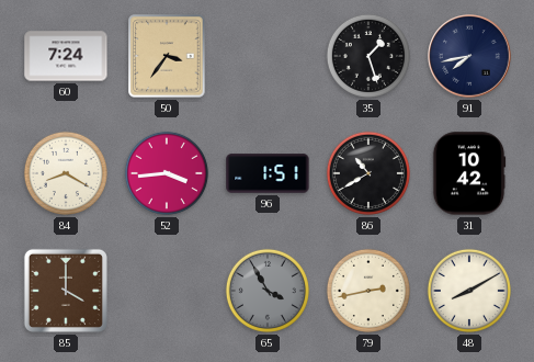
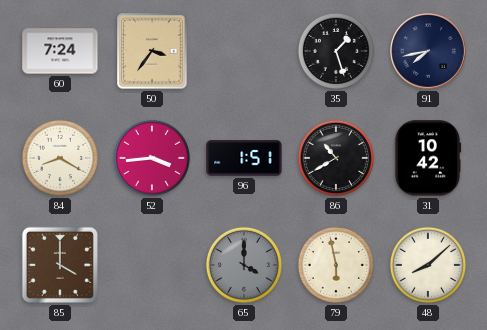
65: 3:55 -> 4:00 (244, 265)
79: 2:43 -> 5:58 (336, 265)
48: 8:10 -> 8:08 (428, 265)
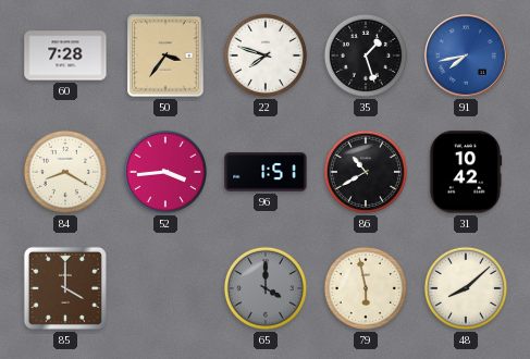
60: 7:24 -> 7:28 (65, 55)
22: none -> 7:48 (266, 55)
91 dial: navy -> blue (466, 55)
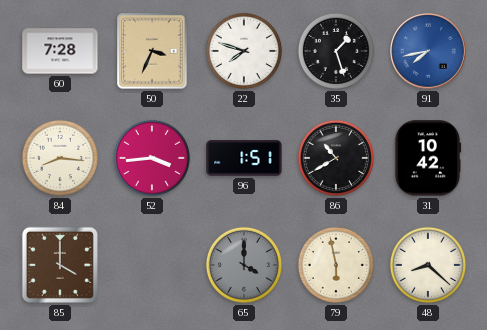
50: 3:36 -> 3:34 (152, 51)
84: 8:20 -> 8:16 (60, 158)
48: 8:08 -> 8:22 (428, 265)
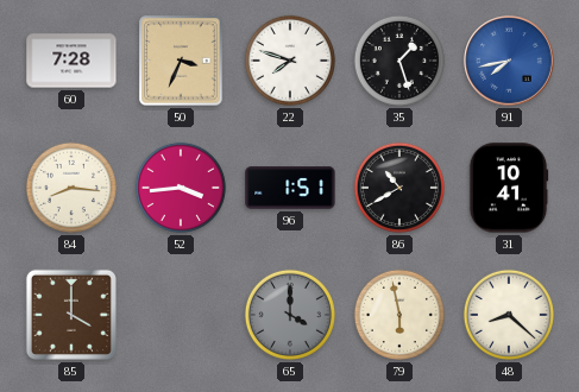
31: 10:42 -> 10:41 (509, 188)
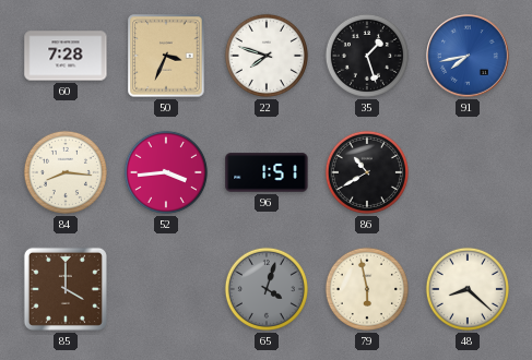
31: 10:41 -> none (509, 188)
65: 4:00 -> 4:03 (267, 289)
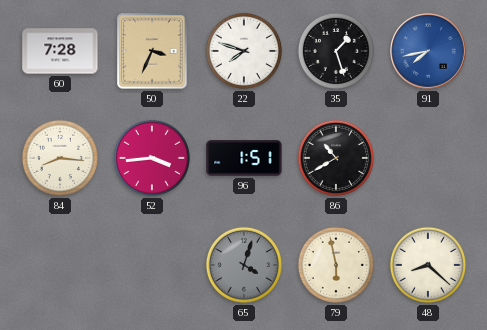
85: 4:00 -> none (66, 289)
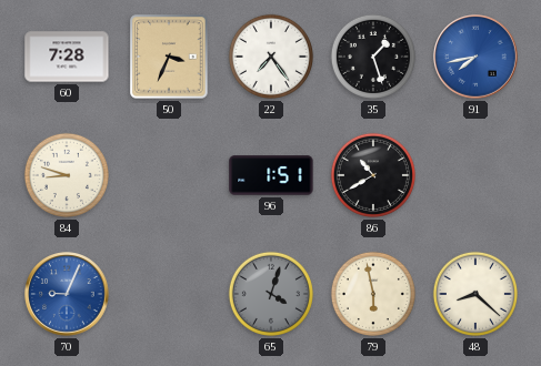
22: 7:48 -> 7:24 (271, 57)
84: 8:16 -> 8:48 (67, 175)
52: 3:44 -> none (152, 158)
70: none -> 9:04 (67, 294)
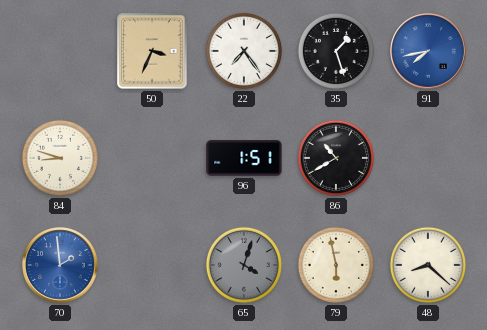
60: 7:28 -> none (67, 57)
70: 9:04 -> 1:59 (60, 265)
